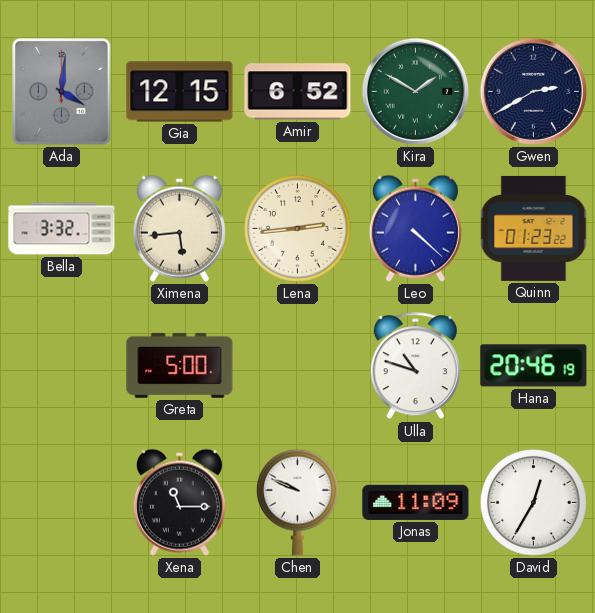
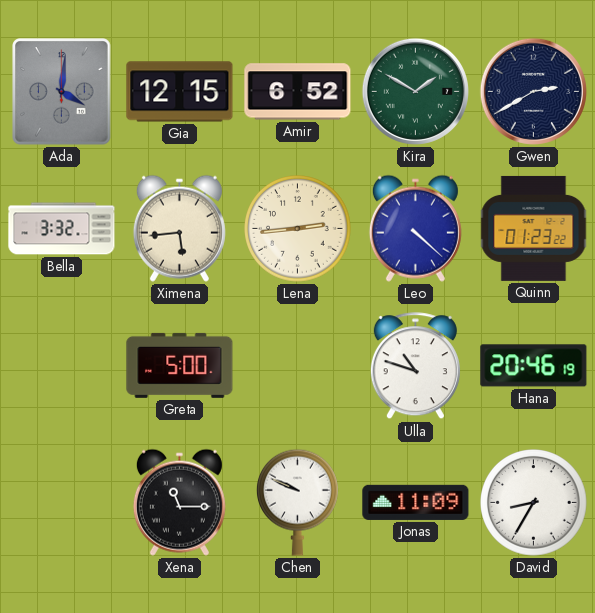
David: 12:35 -> 8:35 (534, 503)
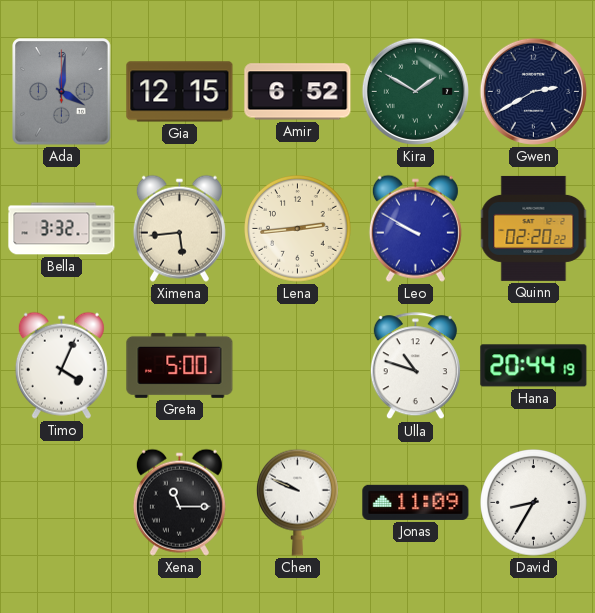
Leo: 4:22 -> 9:50 (415, 228)
Quinn: 01:23 -> 02:20 (534, 228)
Timo: none -> 4:04 (61, 365)
Hana: 20:46 -> 20:44 (534, 366)
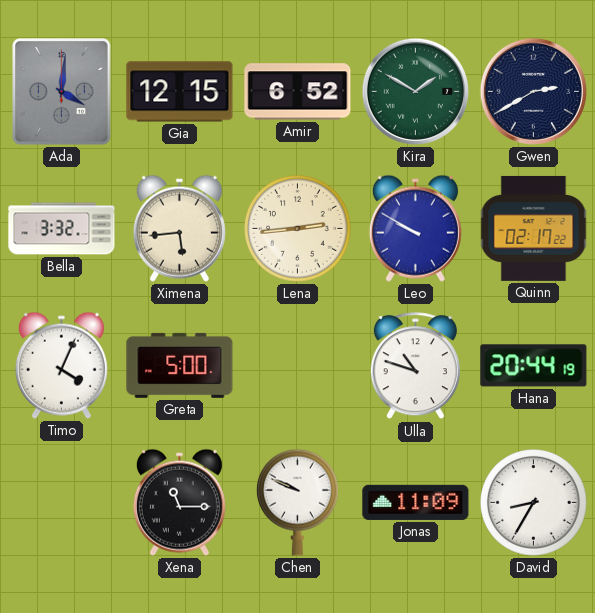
Quinn: 02:20 -> 02:17 (534, 228)
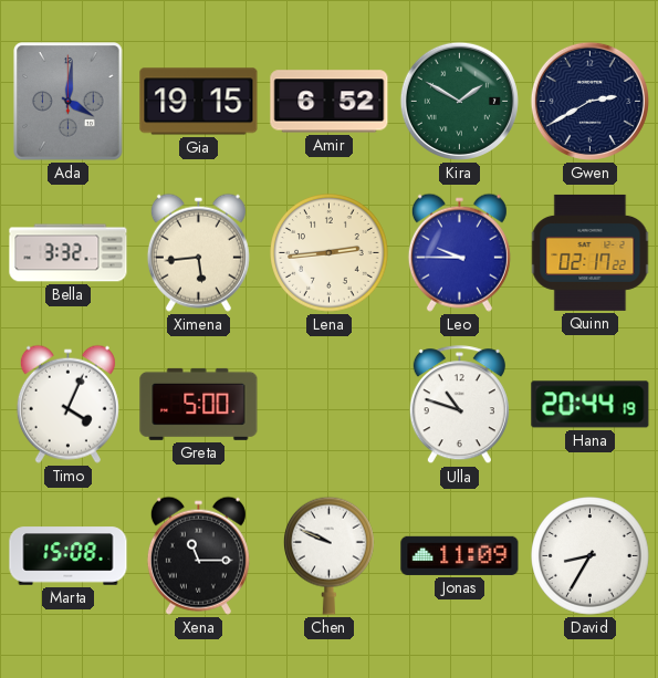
Gia: 12:15 -> 19:15 (199, 102)
Leo: 9:50 -> 9:45 (459, 252)
Marta: none -> 15:08 (69, 556)
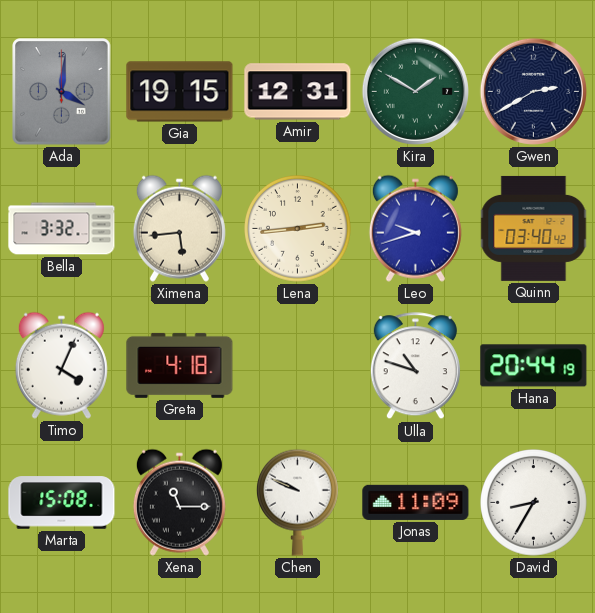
Amir: 6:52 -> 12:31 (298, 92)
Leo: 9:45 -> 9:42 (415, 228)
Quinn: 02:17 -> 03:40 (534, 228)
Greta: 5:00 -> 4:18 (180, 365)
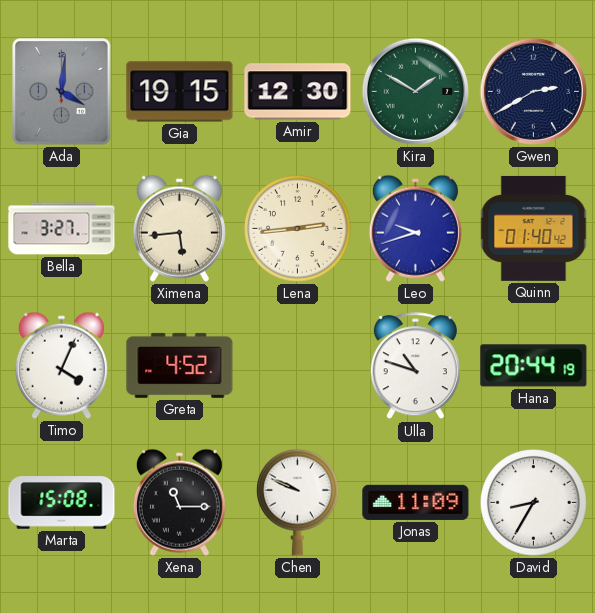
Amir: 12:31 -> 12:30 (298, 92)
Bella: 3:32 -> 3:27 (62, 229)
Quinn: 03:40 -> 01:40 (534, 228)
Greta: 4:18 -> 4:52 (180, 365)
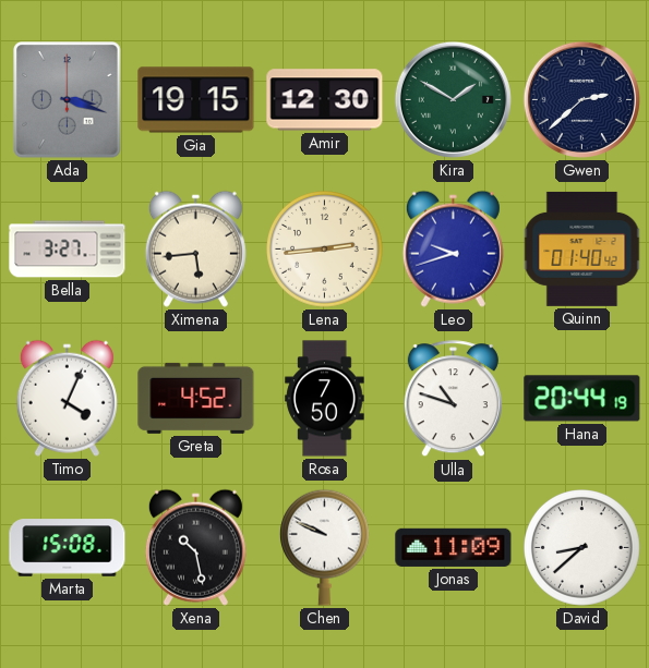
Ada: 4:01 -> 3:18 (68, 100)
Gwen: 2:40 -> 2:38 (581, 99)
Rosa: none -> 7:50 (325, 399)
Xena: 11:15 -> 10:28 (195, 547)
David: 8:35 -> 8:38 (582, 548)
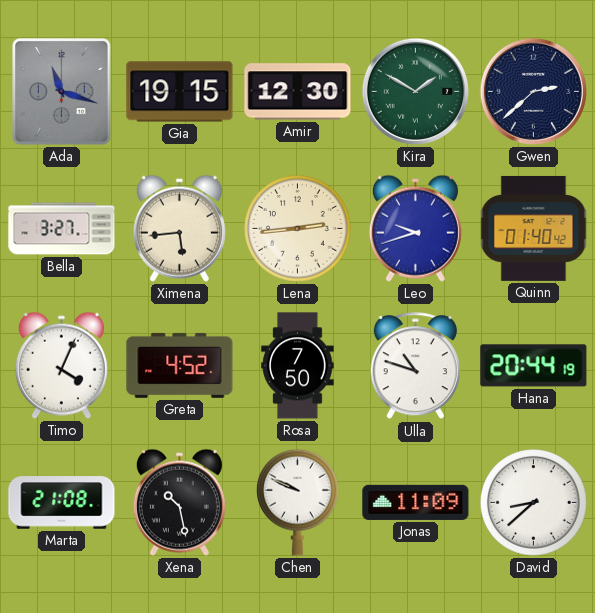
Ada: 3:18 -> 11:18 (62, 92)
Marta: 15:08 -> 21:08 (62, 503)
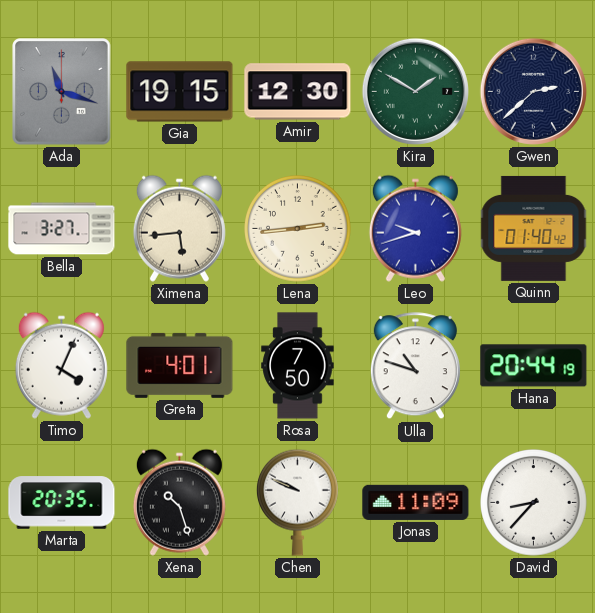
Greta: 4:52 -> 4:01 (180, 365)
Marta: 21:08 -> 20:35 (62, 503)
Xena: 10:28 -> 10:27 (179, 502)
David: 8:38 -> 8:37 (534, 503)
